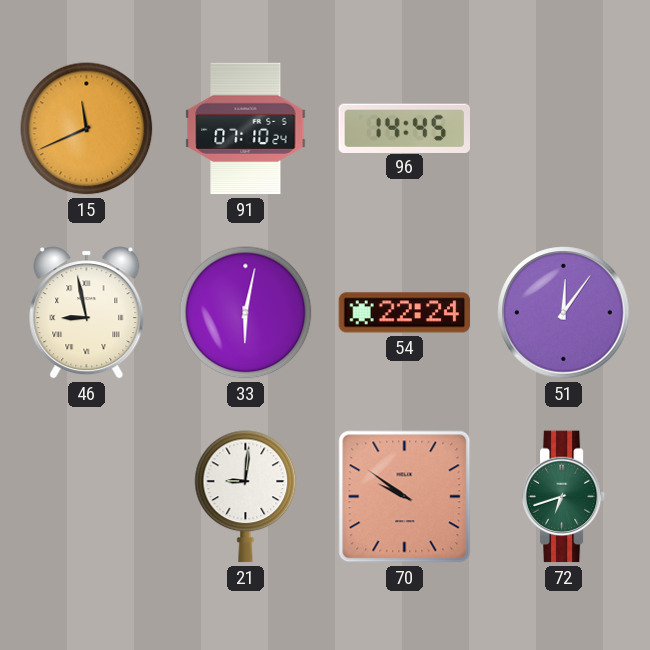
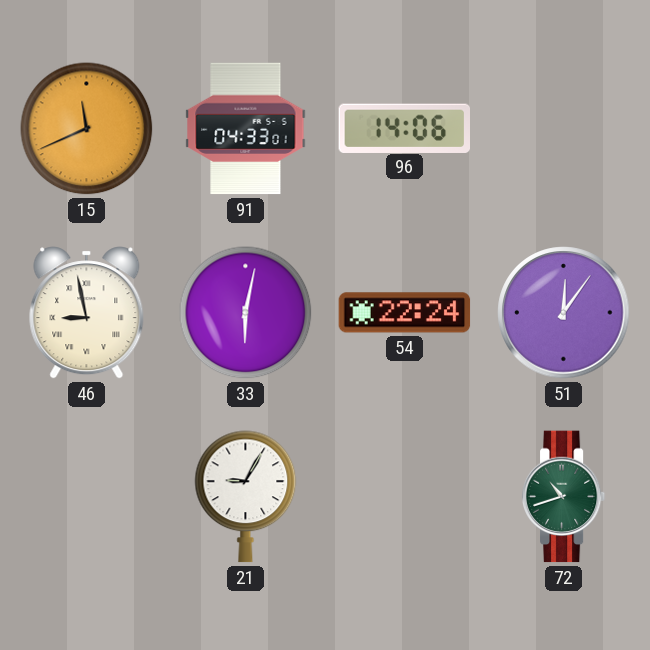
91: 07:10 -> 04:33 (246, 129)
96: 14:45 -> 14:06 (404, 128)
21: 9:01 -> 9:05 (246, 497)
70: 9:51 -> none (405, 497)
72: 6:42 -> 10:42 (564, 497)
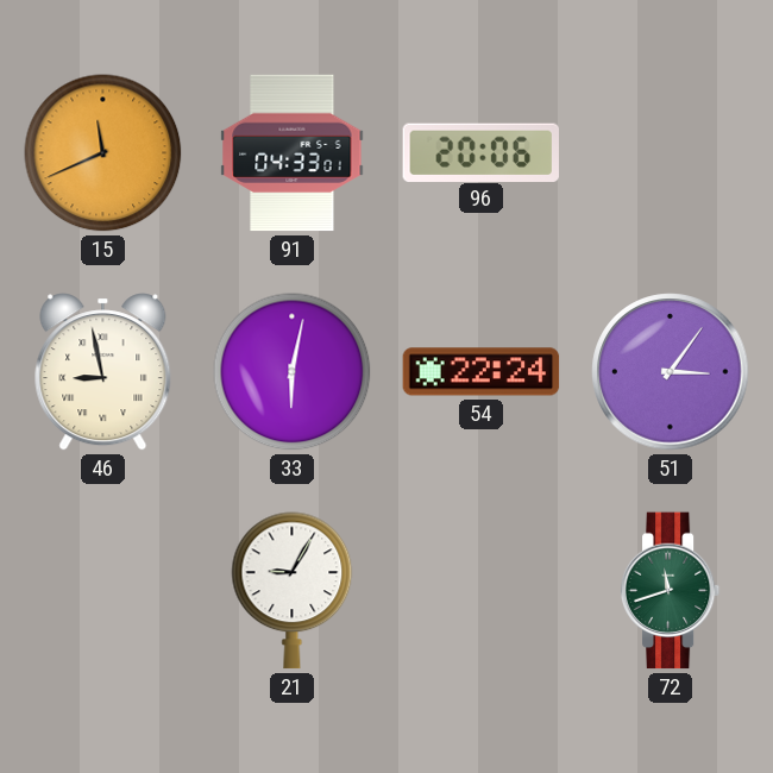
96: 14:06 -> 20:06 (480, 152)
51: 12:06 -> 3:06 (671, 372)
72: 10:42 -> 11:42 (671, 591)
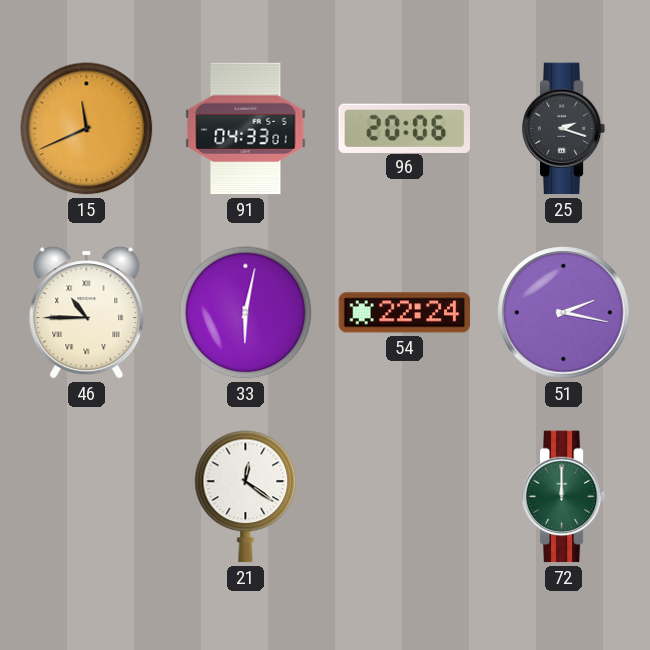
25: none -> 2:18 (564, 129)
46: 8:58 -> 10:45 (87, 313)
51: 3:06 -> 2:17 (564, 313)
21: 9:05 -> 12:21 (246, 497)
72: 11:42 -> 12:00 (564, 497)
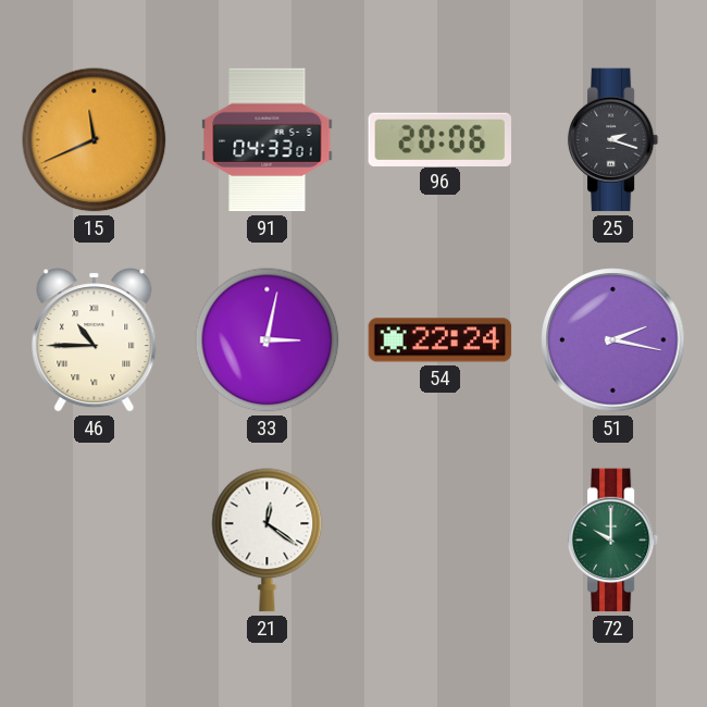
33: 6:02 -> 3:02 (268, 340)
72: 12:00 -> 10:00 (613, 541)
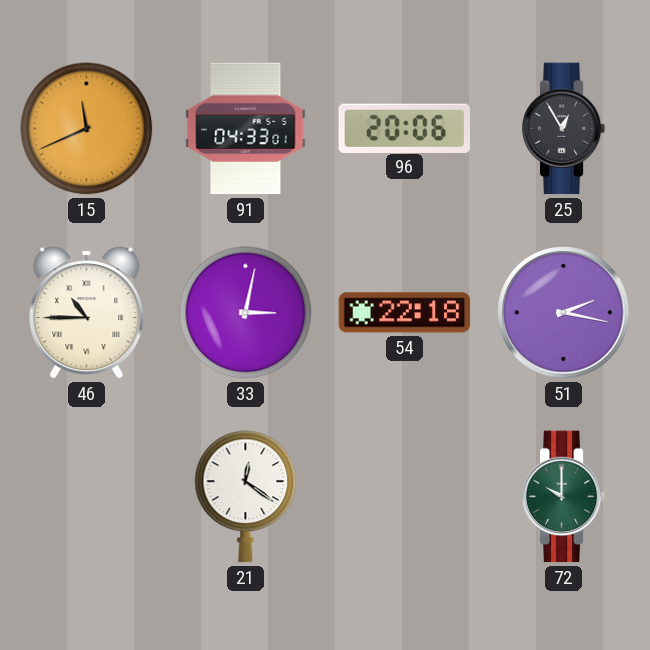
25: 2:18 -> 12:55 (564, 129)
54: 22:24 -> 22:18 (405, 313)
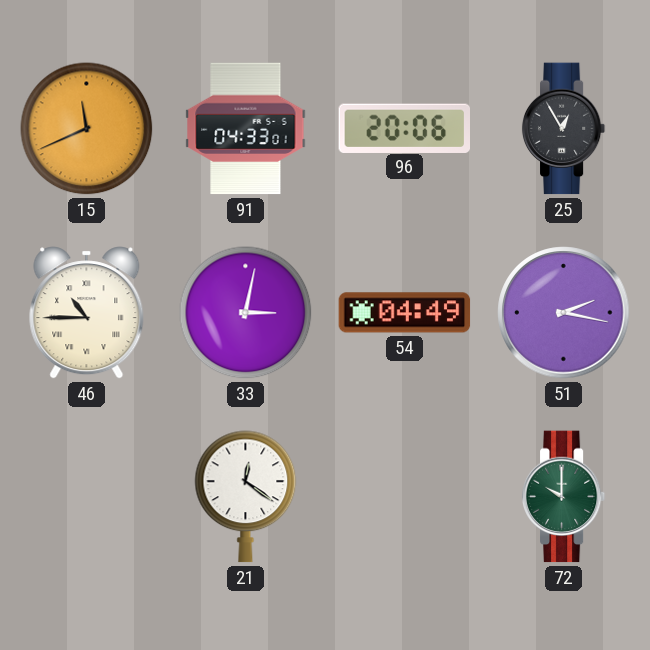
54: 22:18 -> 04:49 (405, 313)
